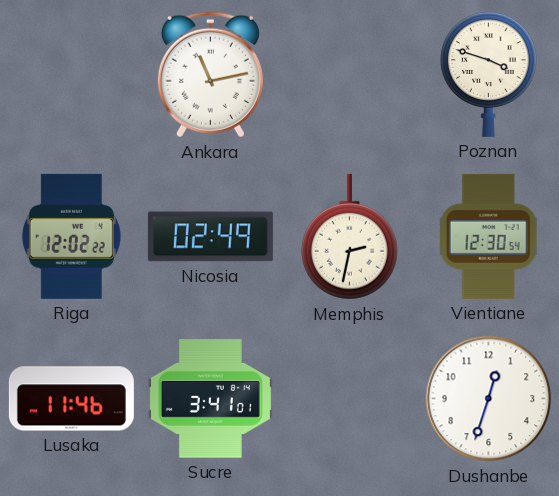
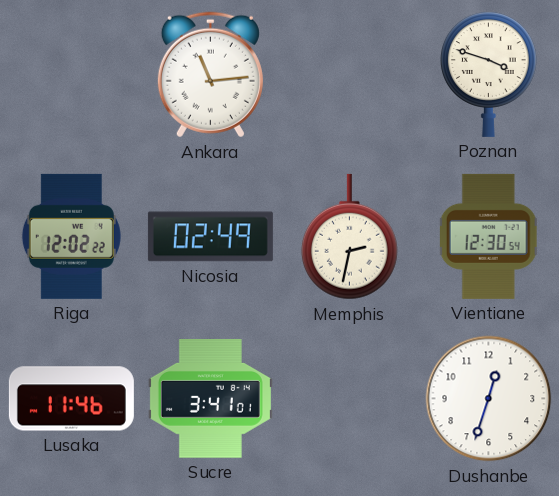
Ankara: 11:13 -> 11:14 (210, 75)
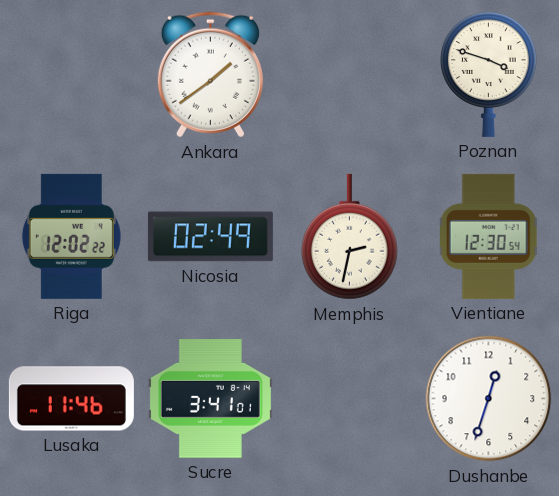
Ankara: 11:14 -> 1:39 (210, 75)
